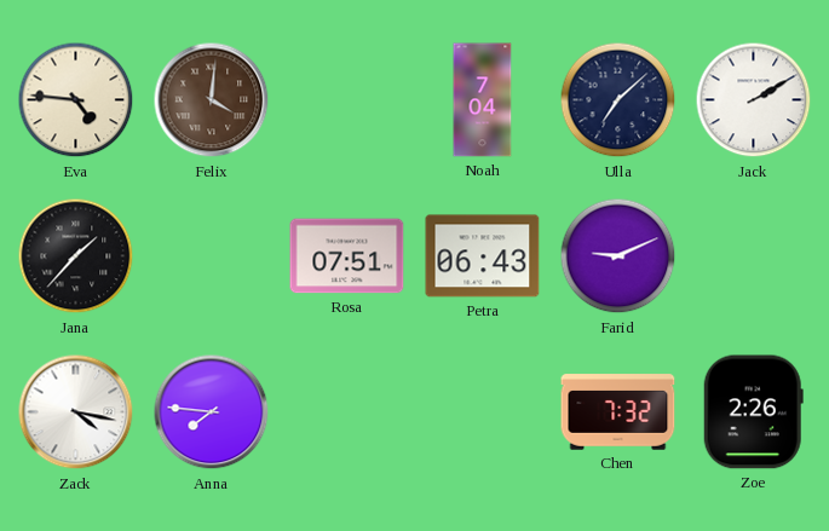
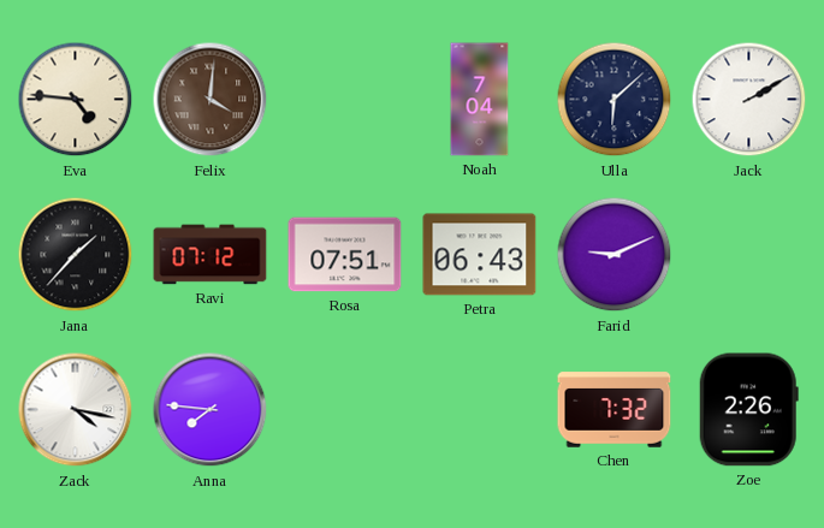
Ulla: 7:08 -> 6:08 (615, 100)
Ravi: none -> 07:12 (211, 255)
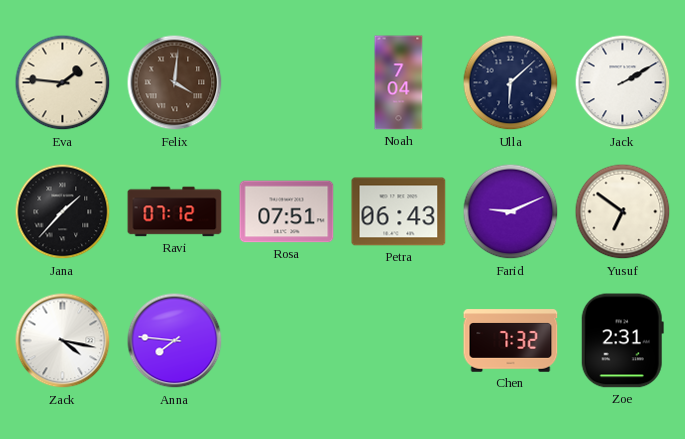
Eva: 4:46 -> 1:46 (63, 83)
Yusuf: none -> 6:51 (623, 212)
Zoe: 2:26 -> 2:31 (622, 341)
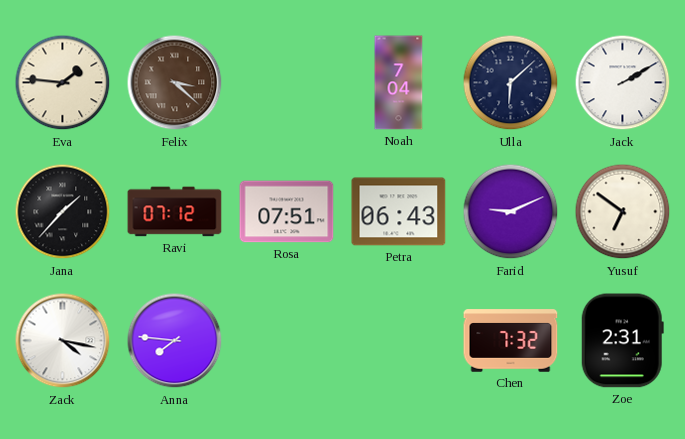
Felix: 4:01 -> 3:22 (175, 83)
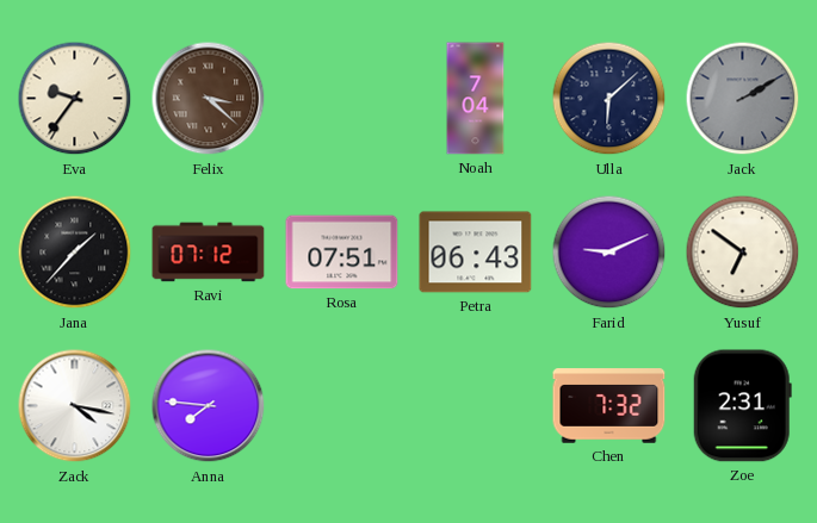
Eva: 1:46 -> 9:36 (75, 99)
Jack dial: white -> grey (743, 99)
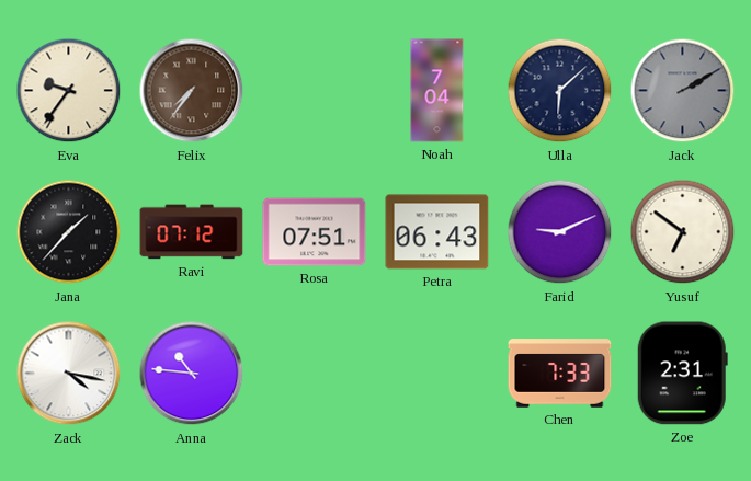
Felix: 3:22 -> 7:36 (192, 91)
Anna: 7:46 -> 10:46 (192, 374)
Chen: 7:32 -> 7:33 (560, 374)
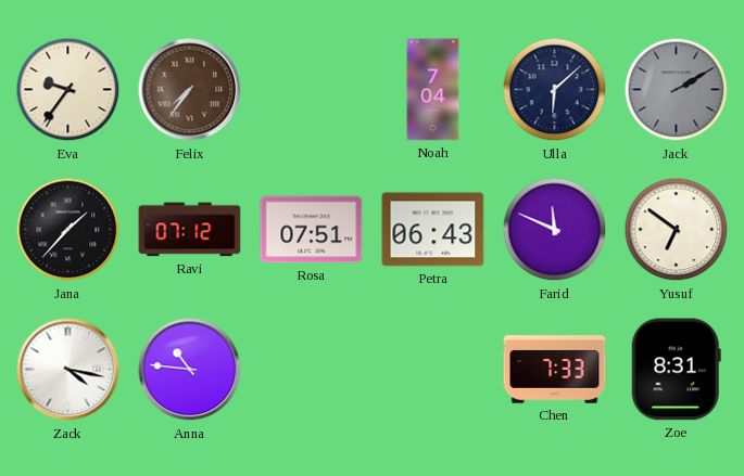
Farid: 9:11 -> 11:49 (555, 230)
Zoe: 2:31 -> 8:31 (676, 370)
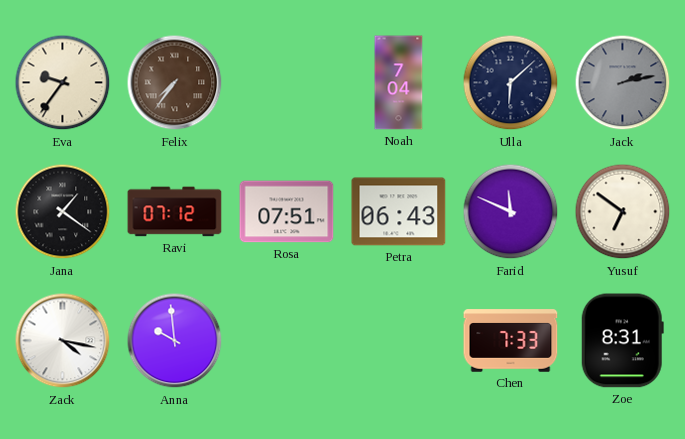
Jack: 2:10 -> 2:13 (623, 83)
Jana: 1:37 -> 1:21 (63, 212)
Anna: 10:46 -> 9:59 (175, 341)
